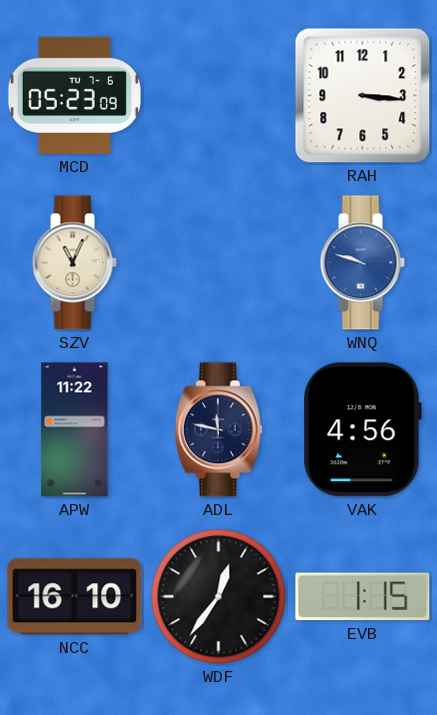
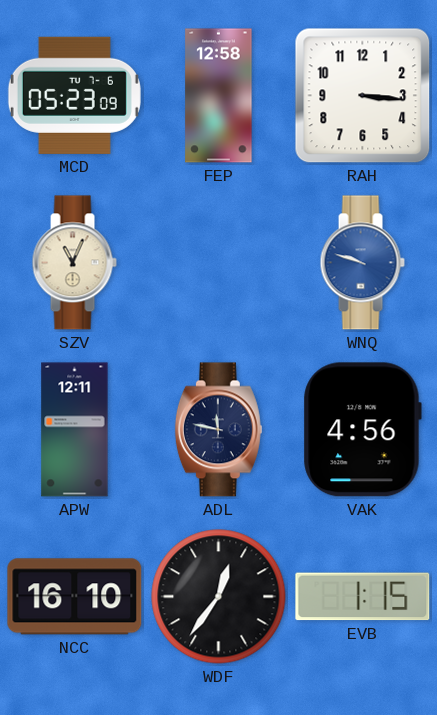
FEP: none -> 12:58 (219, 96)
APW: 11:22 -> 12:11 (75, 430)
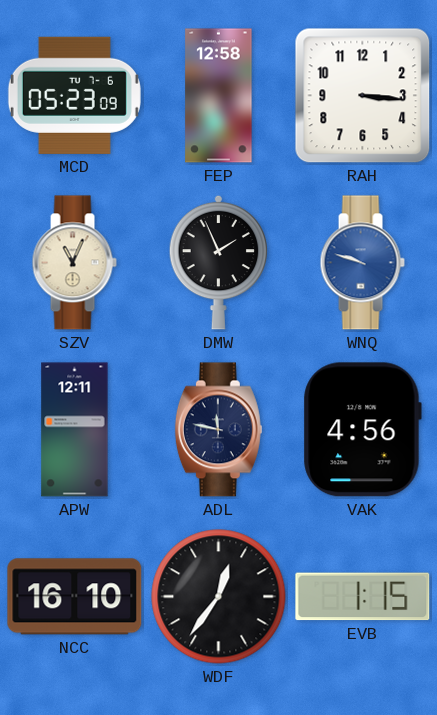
DMW: none -> 1:56 (219, 262)
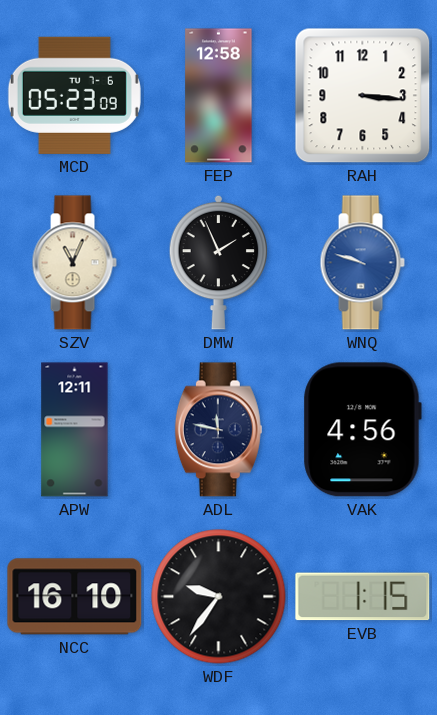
WDF: 12:36 -> 9:36 (219, 597)
